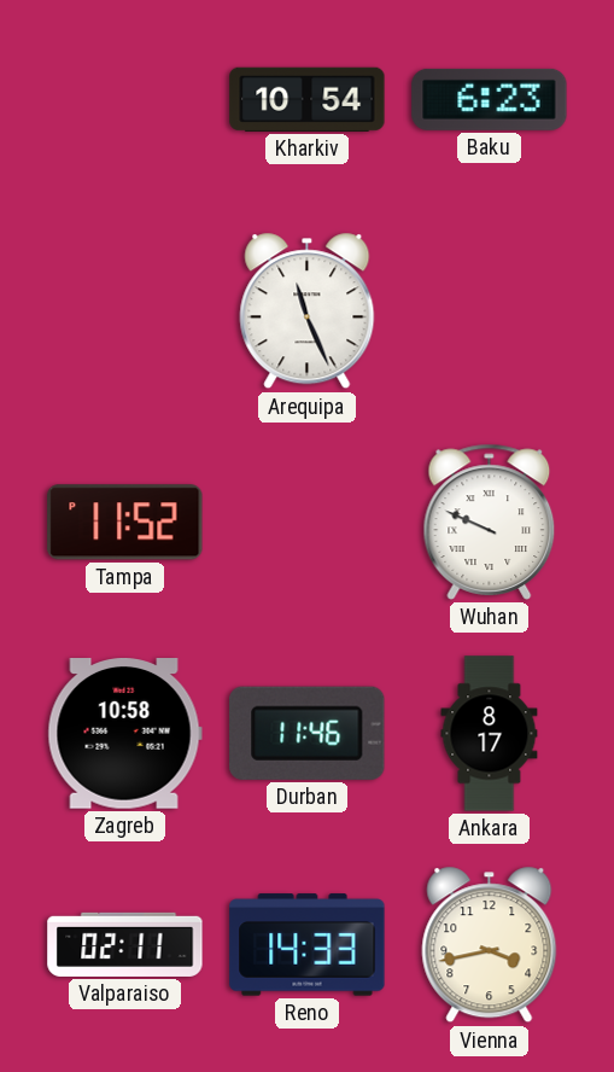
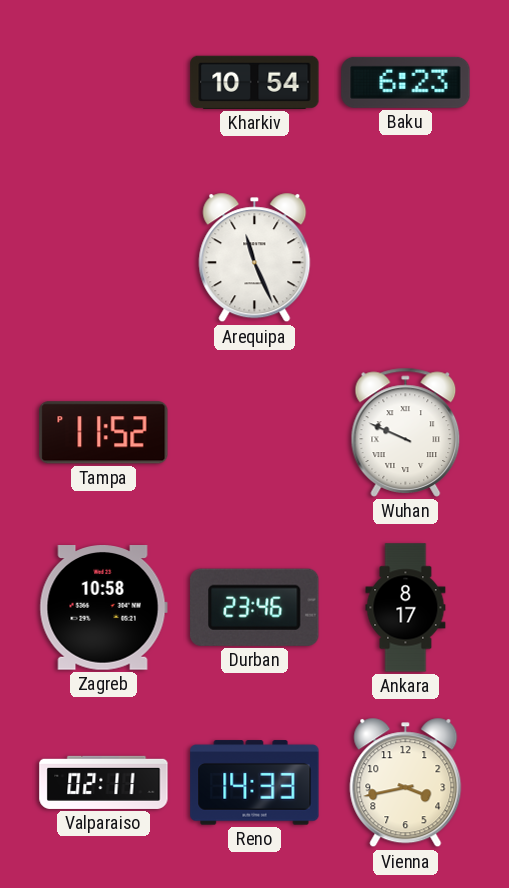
Durban: 11:46 -> 23:46 (255, 607)
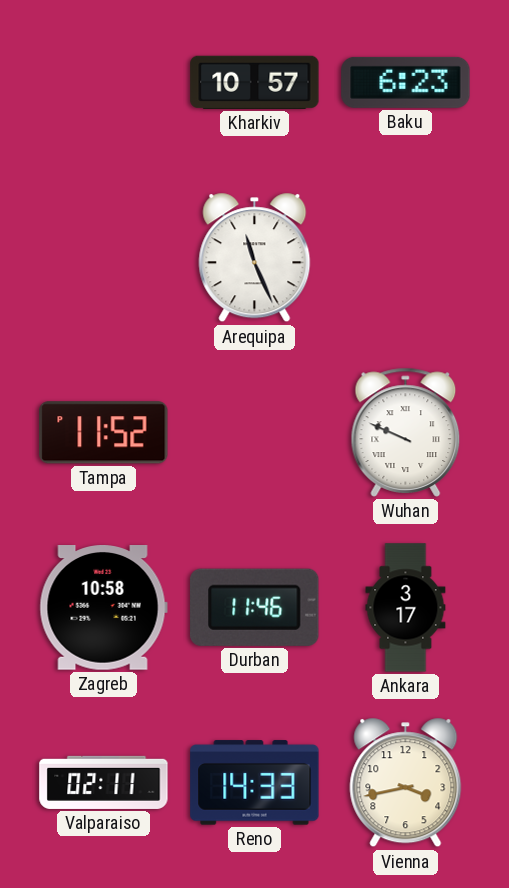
Kharkiv: 10:54 -> 10:57 (255, 82)
Durban: 23:46 -> 11:46 (255, 607)
Ankara: 8:17 -> 3:17 (406, 608)
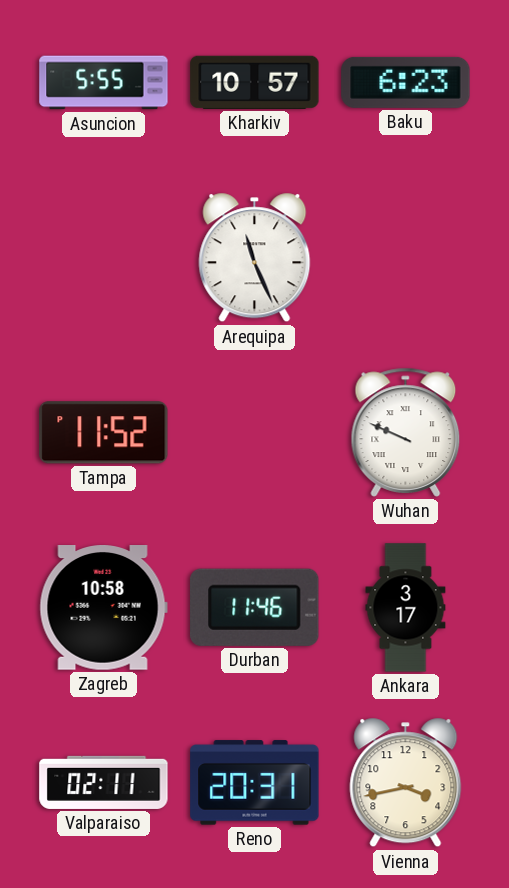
Asuncion: none -> 5:55 (104, 83)
Reno: 14:33 -> 20:31 (255, 783)
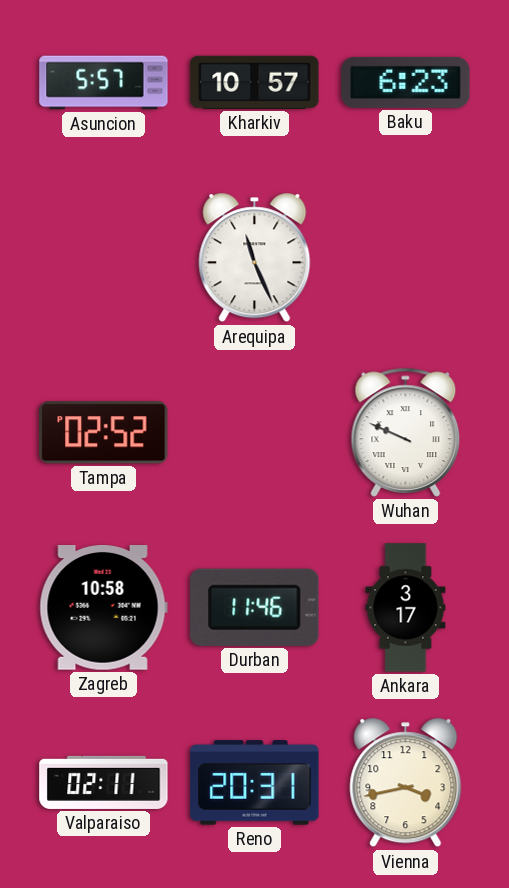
Asuncion: 5:55 -> 5:57 (104, 83)
Tampa: 11:52 -> 02:52 (104, 433)
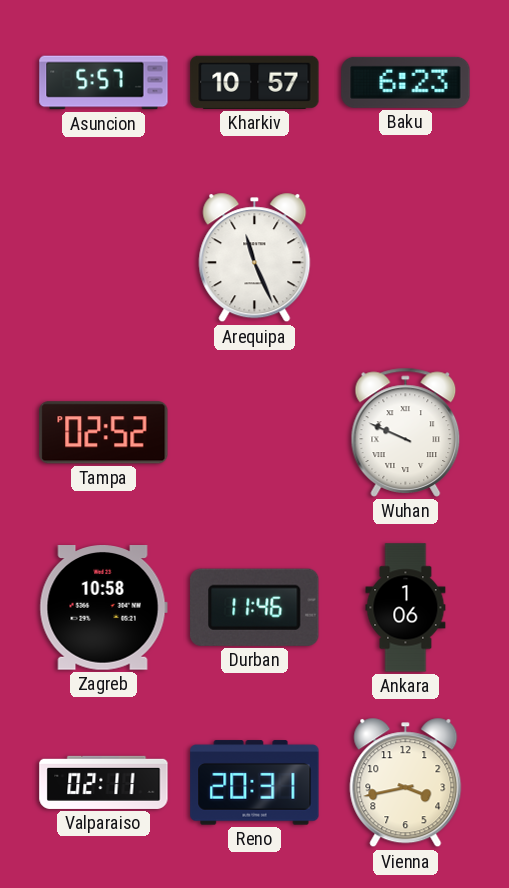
Ankara: 3:17 -> 1:06 (406, 608)
